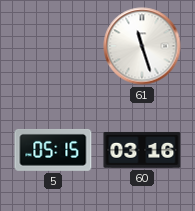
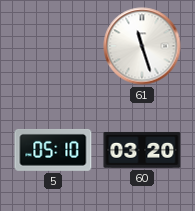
5: 05:15 -> 05:10 (53, 150)
60: 03:16 -> 03:20 (142, 150)
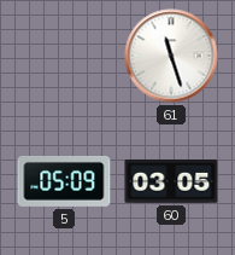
5: 05:10 -> 05:09 (64, 181)
60: 03:20 -> 03:05 (171, 181)
